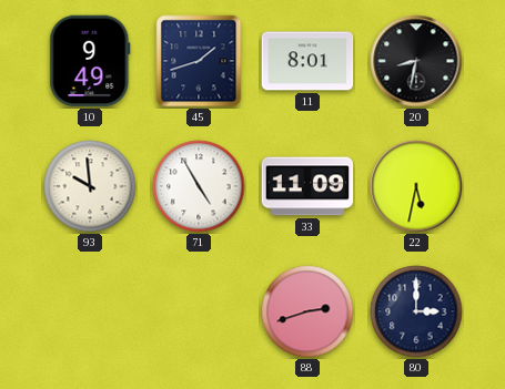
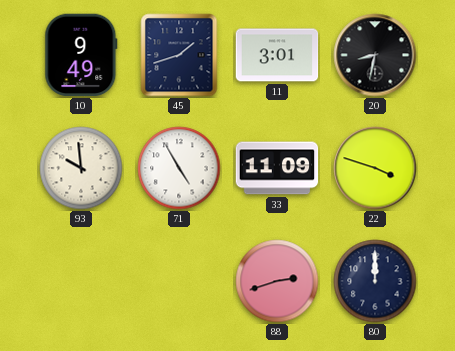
11: 8:01 -> 3:01 (277, 55)
22: 5:32 -> 3:48 (375, 168)
80: 3:00 -> 12:00 (375, 281)
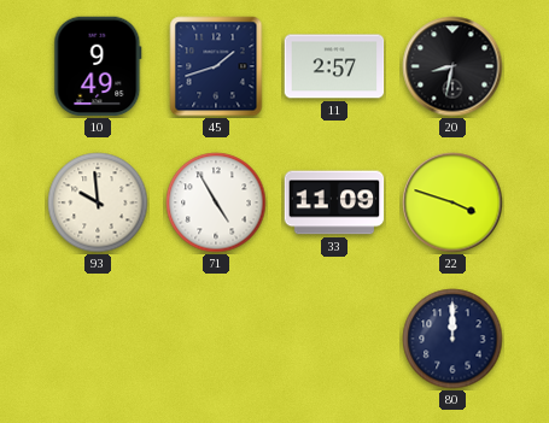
11: 3:01 -> 2:57 (334, 66)
88: 2:42 -> none (277, 281)
